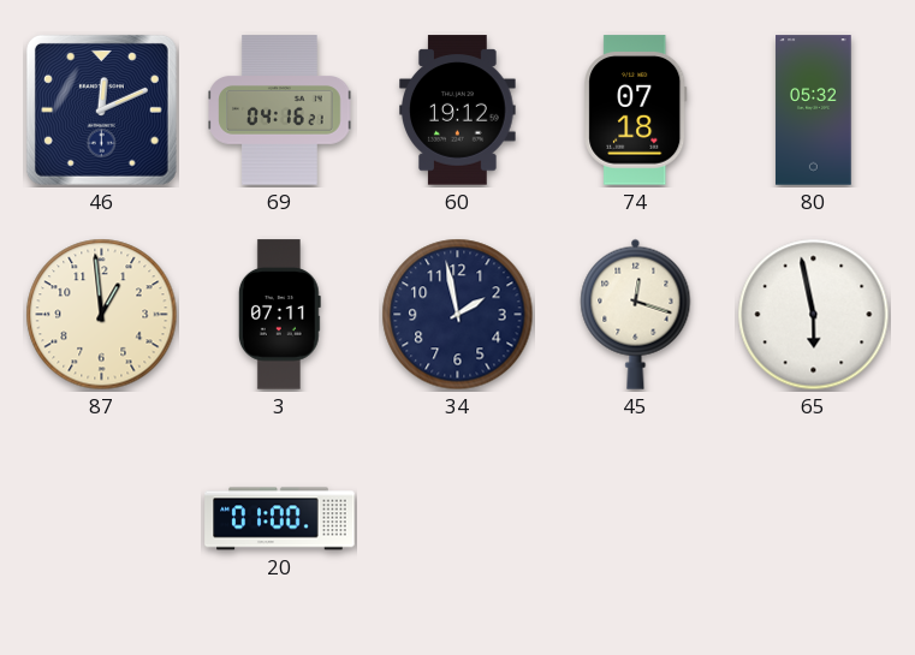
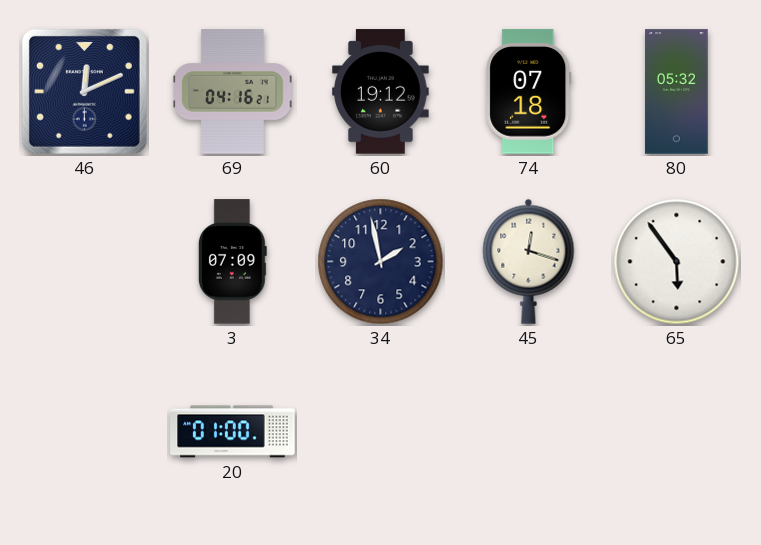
87: 12:59 -> none (102, 315)
3: 07:11 -> 07:09 (232, 262)
65: 5:58 -> 5:54 (677, 262)
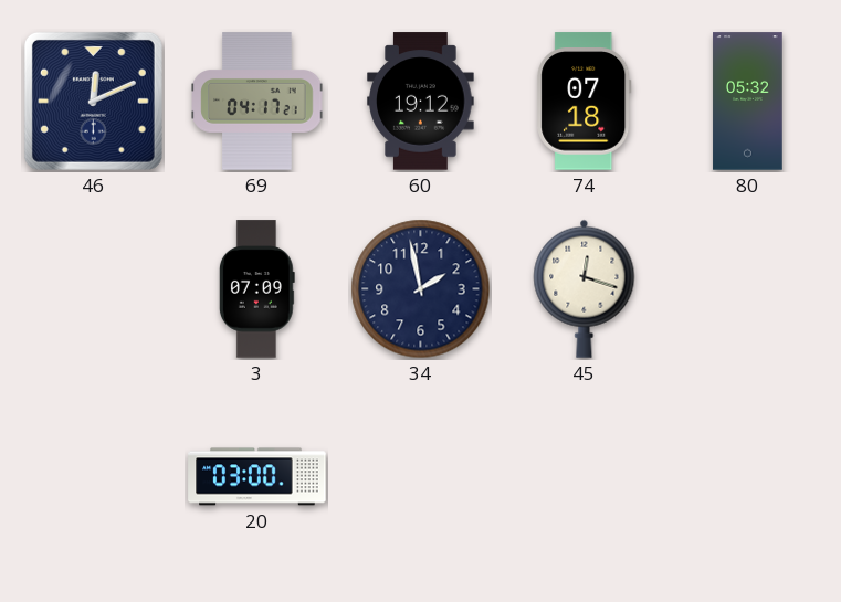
69: 04:16 -> 04:17 (257, 102)
65: 5:54 -> none (677, 262)
20: 01:00 -> 03:00 (257, 477)
